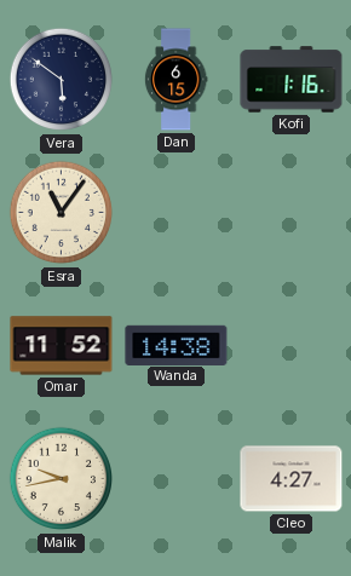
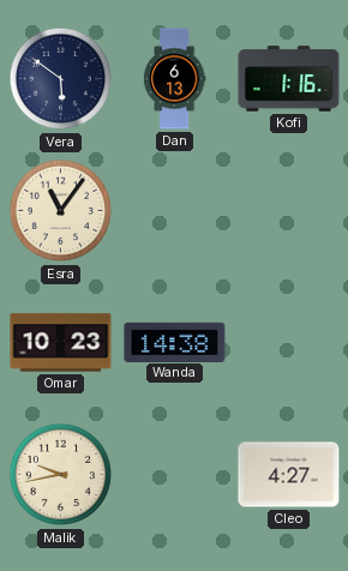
Dan: 6:15 -> 6:13 (174, 79)
Omar: 11:52 -> 10:23 (61, 343)
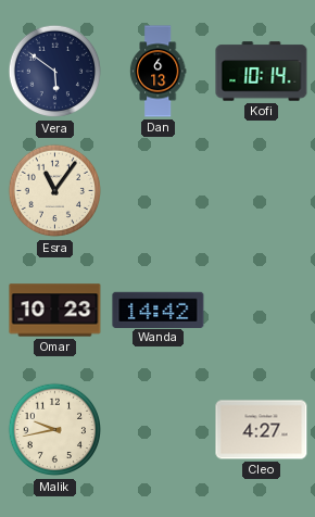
Kofi: 1:16 -> 10:14 (262, 72)
Wanda: 14:38 -> 14:42 (159, 310)
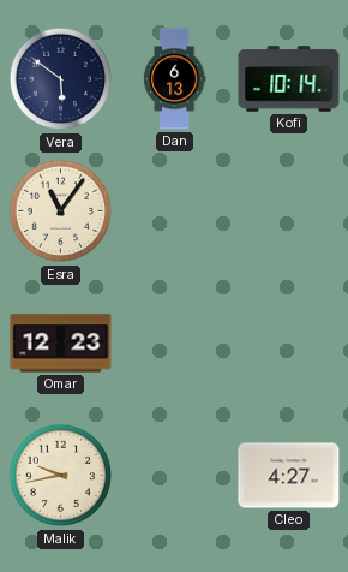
Omar: 10:23 -> 12:23 (61, 344)
Wanda: 14:42 -> none (159, 310)
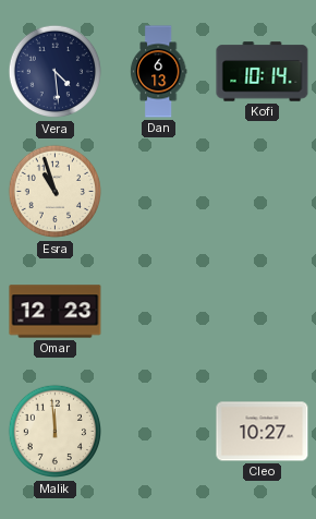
Vera: 5:51 -> 4:29 (56, 72)
Esra: 11:06 -> 10:57 (56, 192)
Malik: 9:43 -> 11:59 (56, 432)
Cleo: 4:27 -> 10:27 (263, 432)
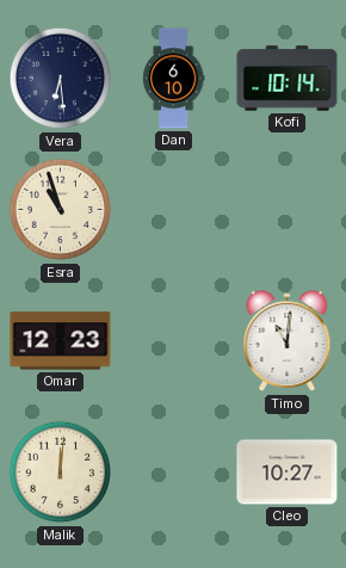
Vera: 4:29 -> 6:29 (61, 79)
Dan: 6:13 -> 6:10 (173, 79)
Timo: none -> 11:01 (288, 341)
Malik: 11:59 -> 12:01 (61, 473)
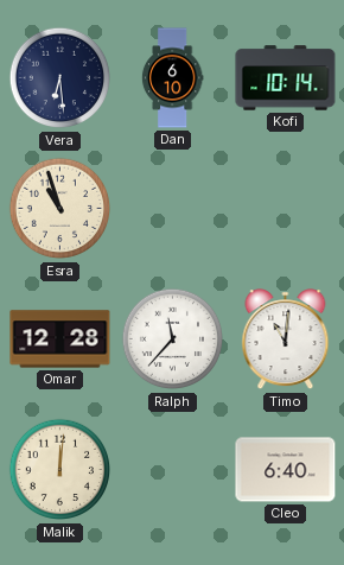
Omar: 12:23 -> 12:28 (60, 339)
Ralph: none -> 11:37 (173, 339)
Cleo: 10:27 -> 6:40 (286, 470)
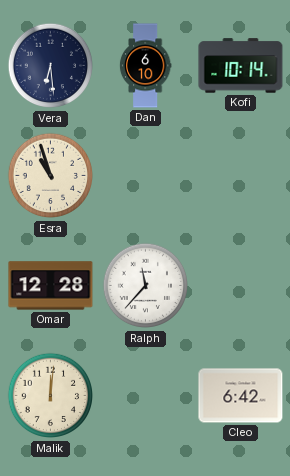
Timo: 11:01 -> none (286, 339)
Cleo: 6:40 -> 6:42 (241, 396)
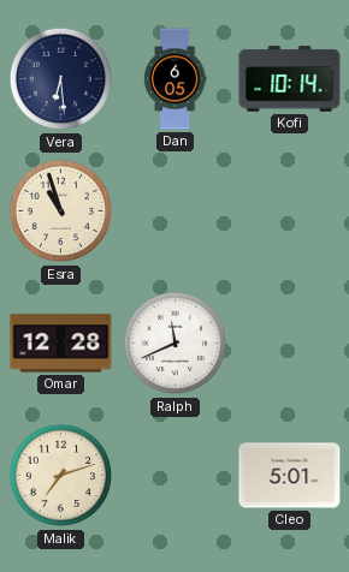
Dan: 6:10 -> 6:05 (174, 79)
Ralph: 11:37 -> 11:41 (176, 344)
Malik: 12:01 -> 7:12 (61, 476)
Cleo: 6:42 -> 5:01 (290, 476)
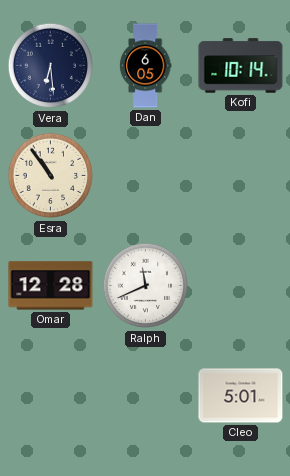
Esra: 10:57 -> 10:54 (51, 176)
Malik: 7:12 -> none (61, 476)
